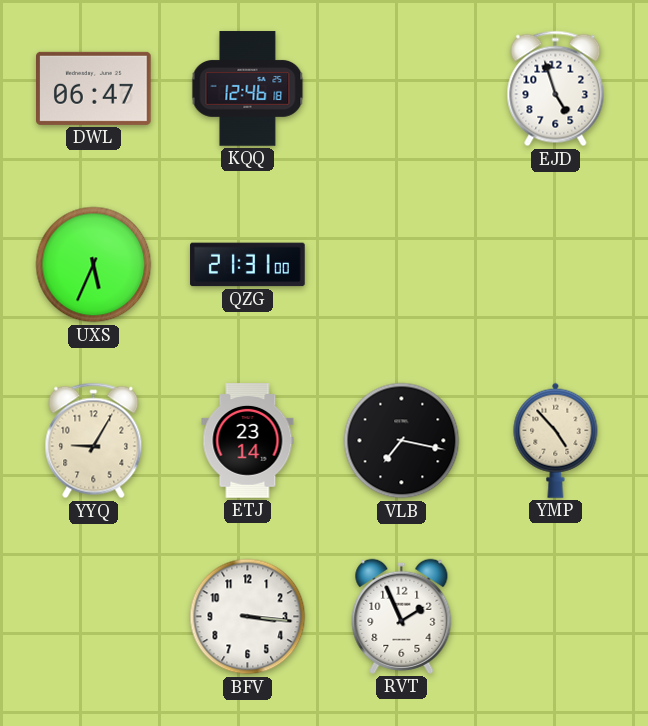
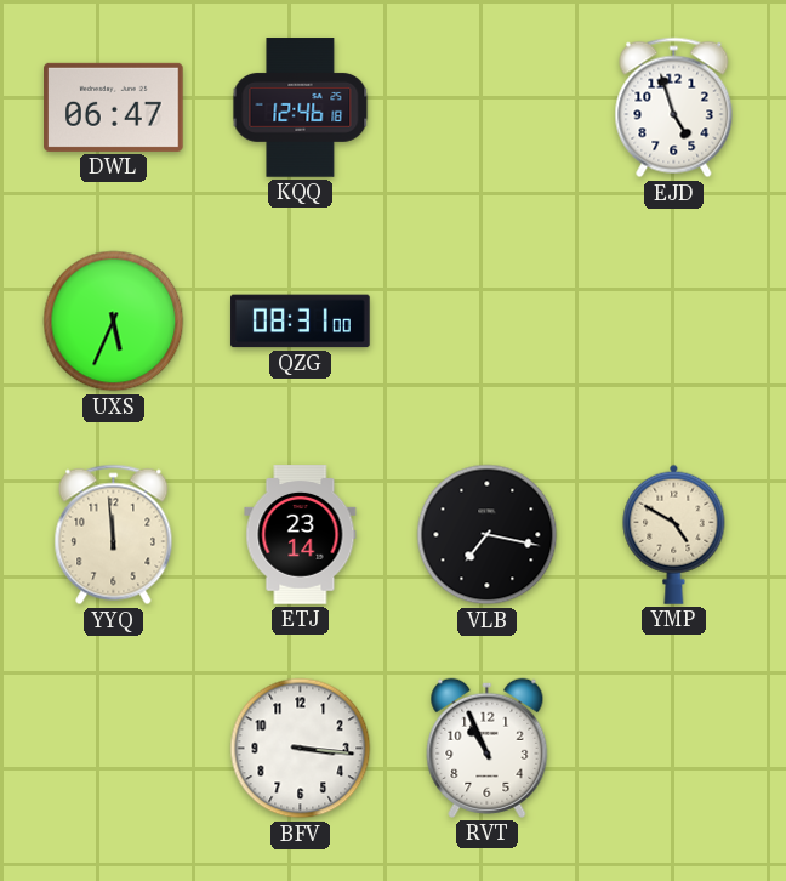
QZG: 21:31 -> 08:31 (301, 322)
YYQ: 9:05 -> 11:59 (114, 535)
YMP: 4:53 -> 4:50 (674, 534)
RVT: 1:56 -> 10:56 (488, 748)
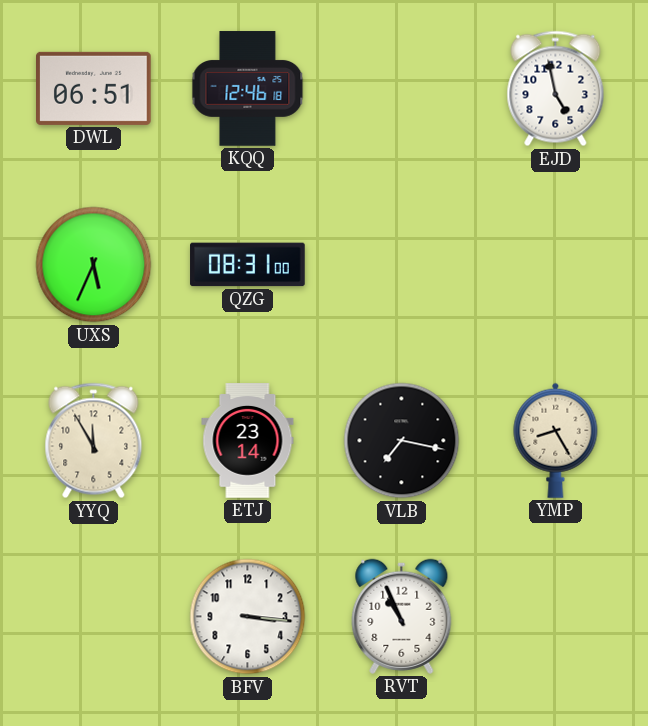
DWL: 06:47 -> 06:51 (94, 88)
EJD: 4:57 -> 4:58 (556, 89)
YYQ: 11:59 -> 11:55 (94, 441)
YMP: 4:50 -> 8:25 (556, 440)
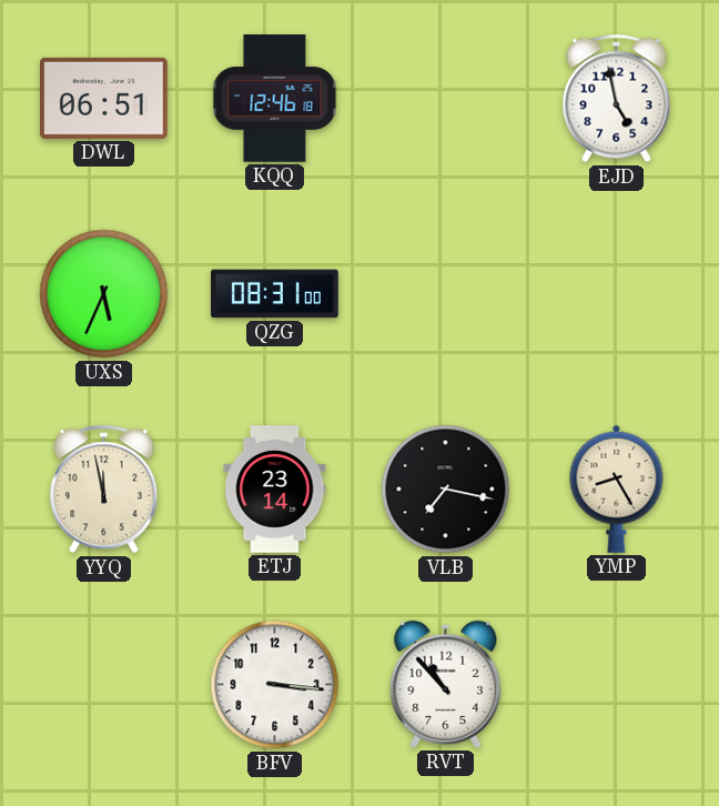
YYQ: 11:55 -> 11:58 (104, 490)
RVT: 10:56 -> 10:53 (446, 684)
